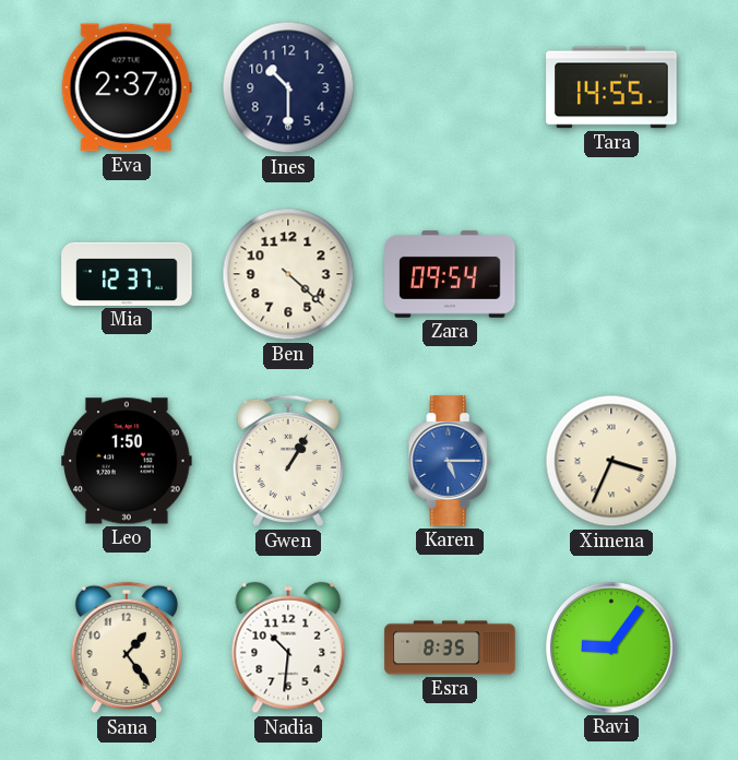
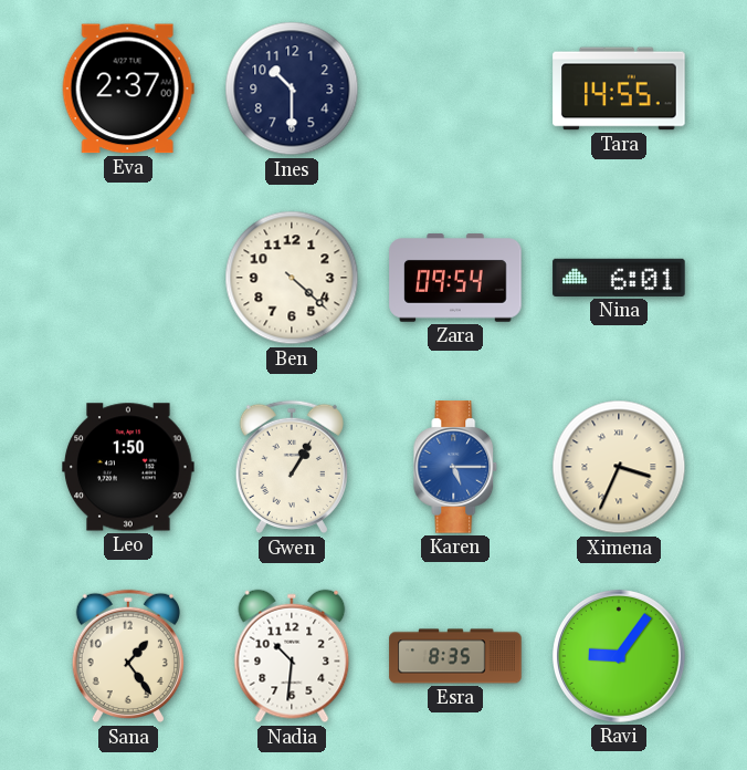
Mia: 12:37 -> none (127, 274)
Nina: none -> 6:01 (619, 278)
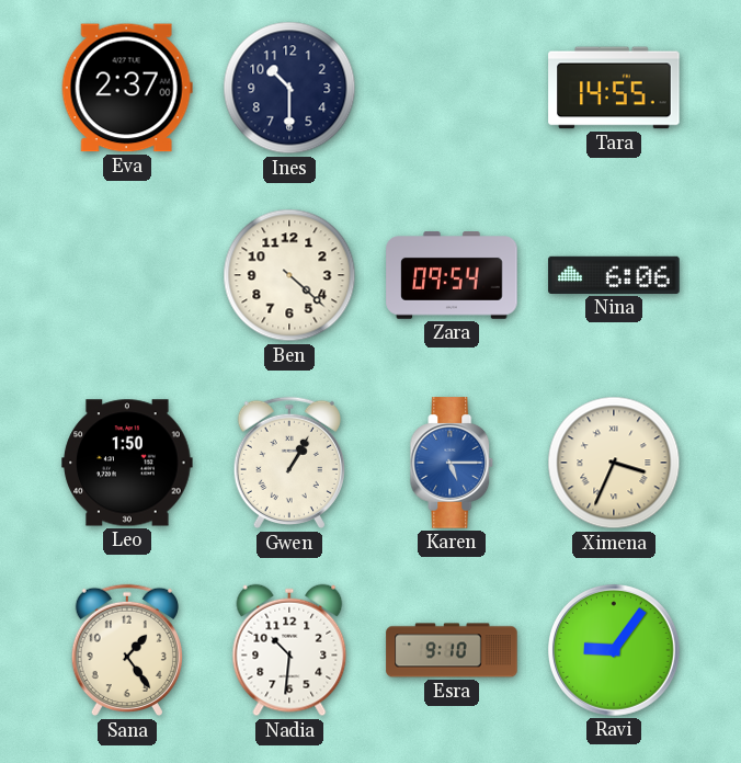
Nina: 6:01 -> 6:06 (614, 275)
Esra: 8:35 -> 9:10 (452, 650)
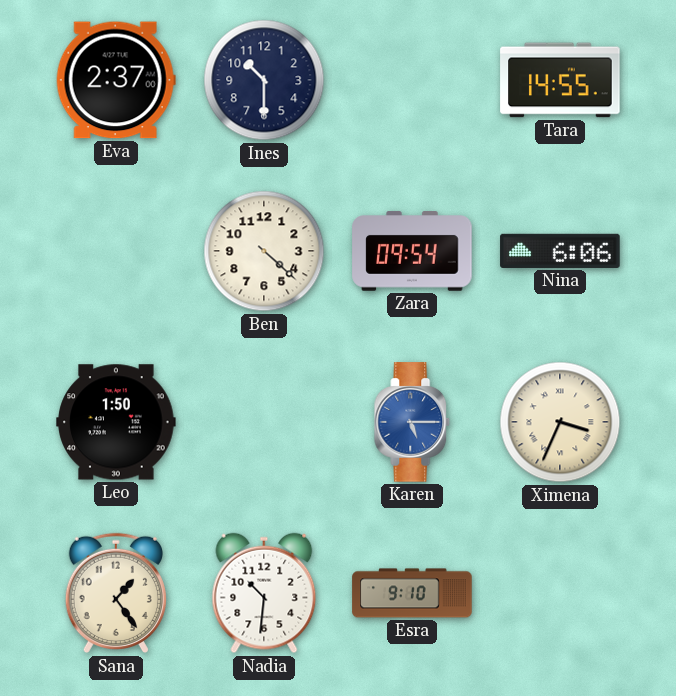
Gwen: 1:05 -> none (289, 463)
Ravi: 9:06 -> none (615, 651)
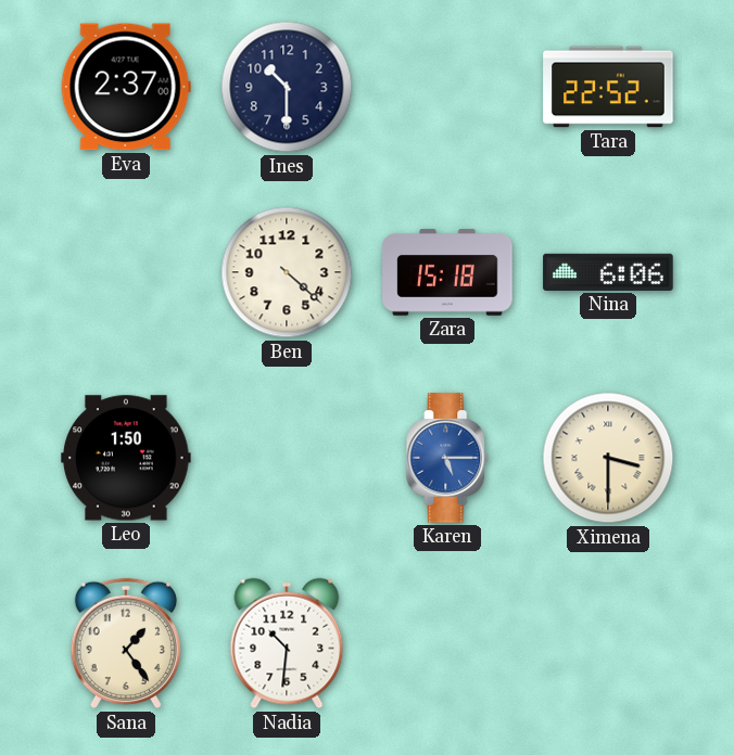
Tara: 14:55 -> 22:52 (608, 87)
Zara: 09:54 -> 15:18 (447, 272)
Ximena: 3:34 -> 3:30 (608, 458)
Esra: 9:10 -> none (412, 593)
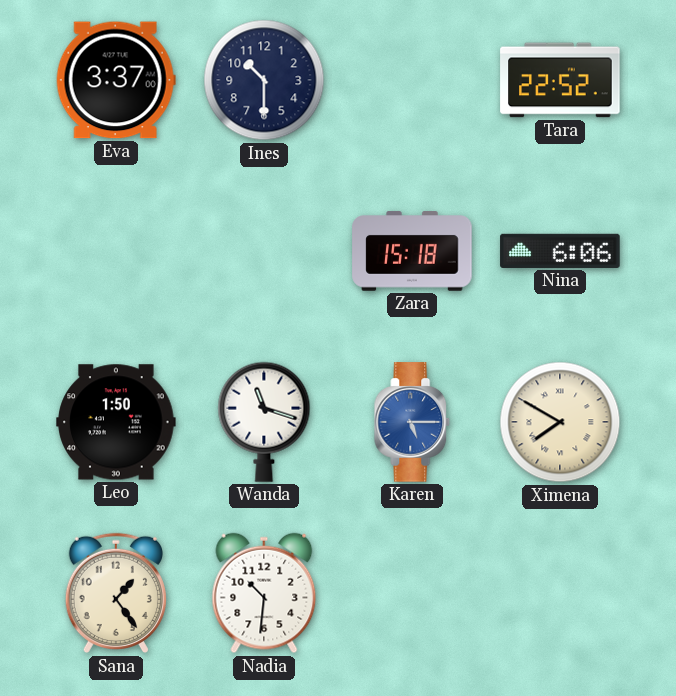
Eva: 2:37 -> 3:37 (116, 80)
Ben: 4:22 -> none (287, 272)
Wanda: none -> 11:18 (264, 422)
Ximena: 3:30 -> 7:50 (560, 422)
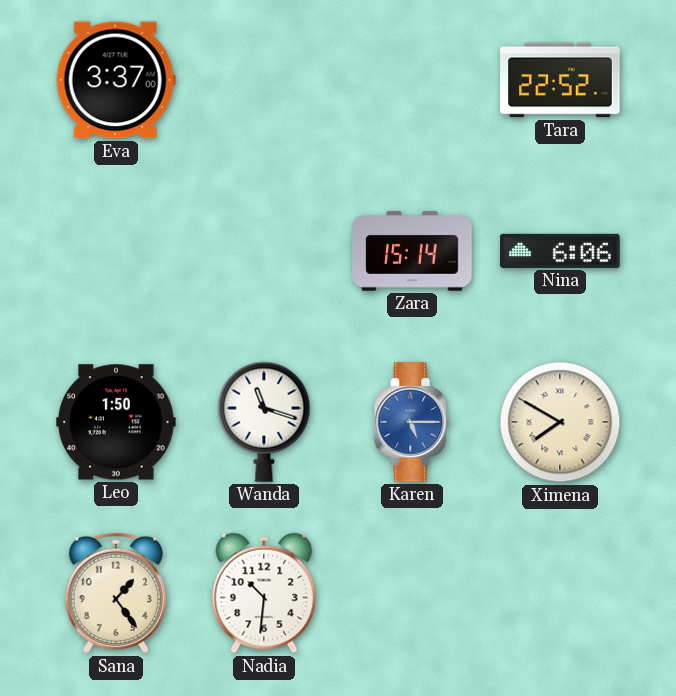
Ines: 10:30 -> none (264, 80)
Zara: 15:18 -> 15:14 (412, 251)
